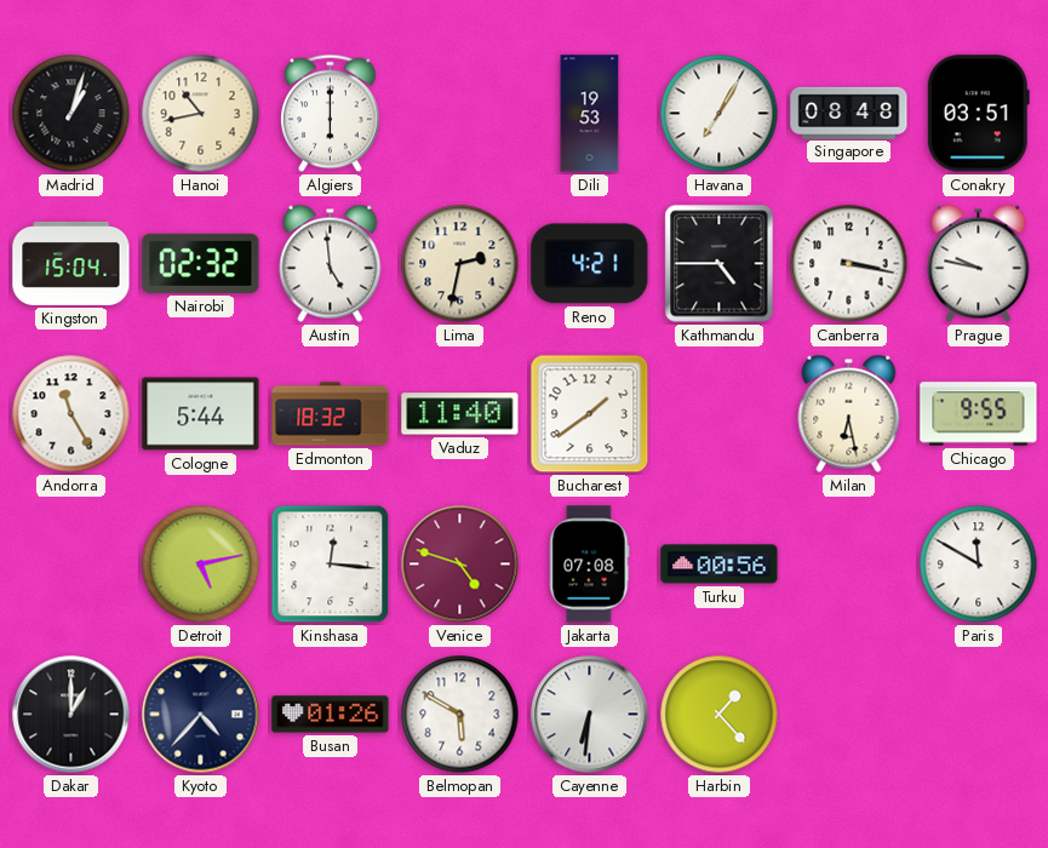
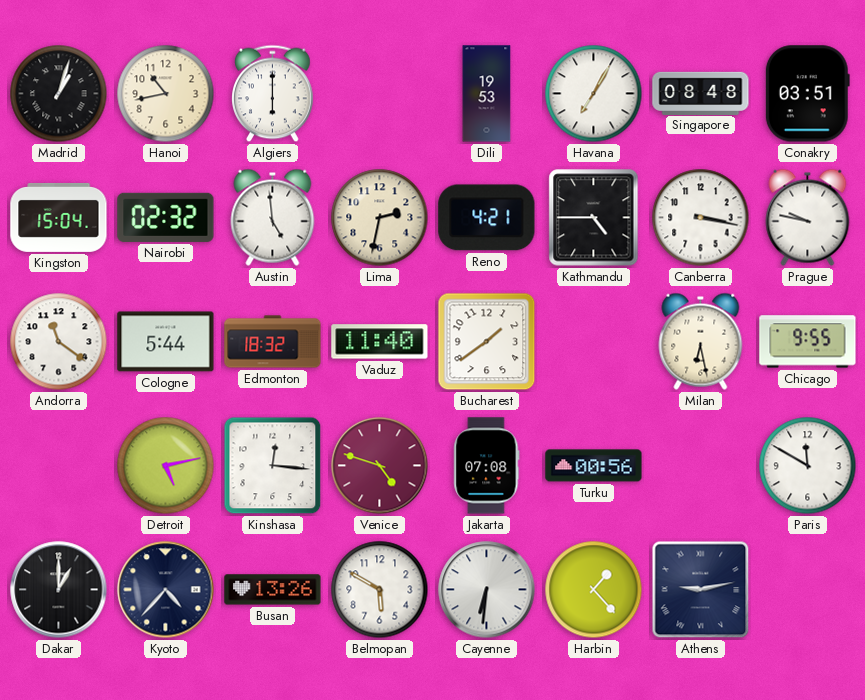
Andorra: 11:25 -> 11:21 (59, 342)
Busan: 01:26 -> 13:26 (273, 590)
Athens: none -> 9:13 (701, 590)
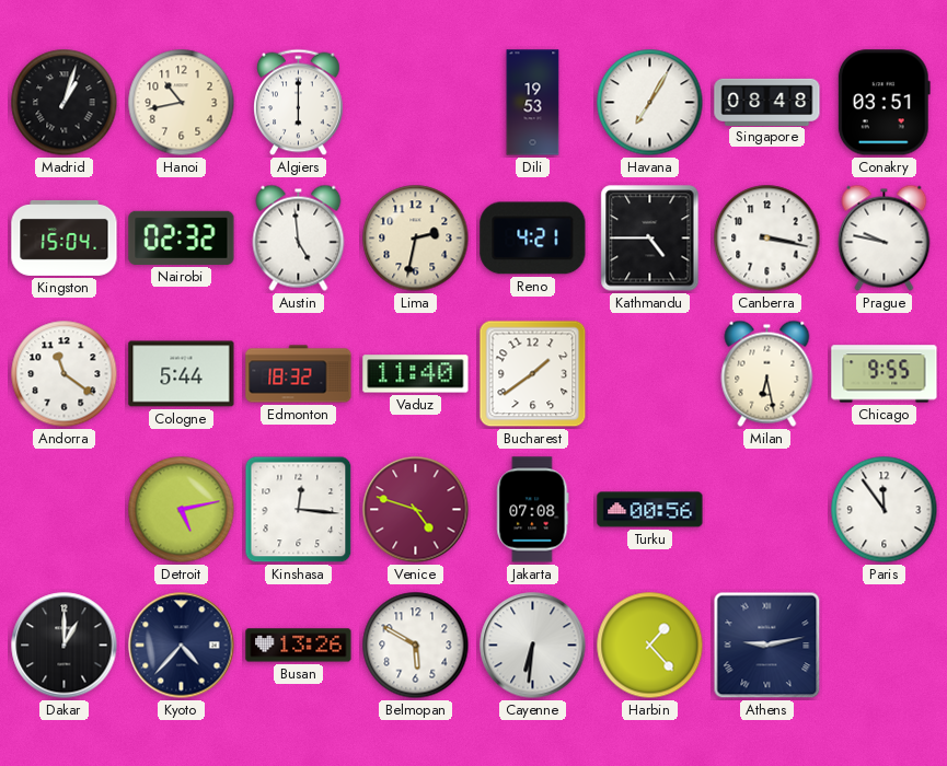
Paris: 11:50 -> 11:54 (885, 510)
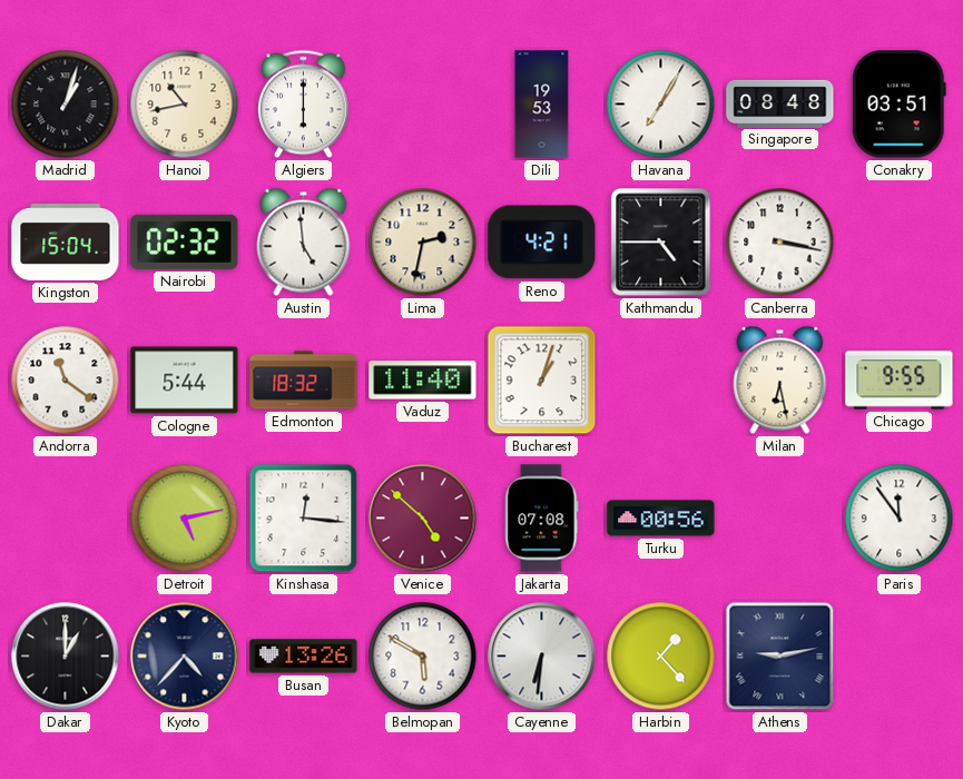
Prague: 9:47 -> none (885, 237)
Bucharest: 1:39 -> 1:03 (542, 381)
Venice: 4:48 -> 4:52 (423, 519)
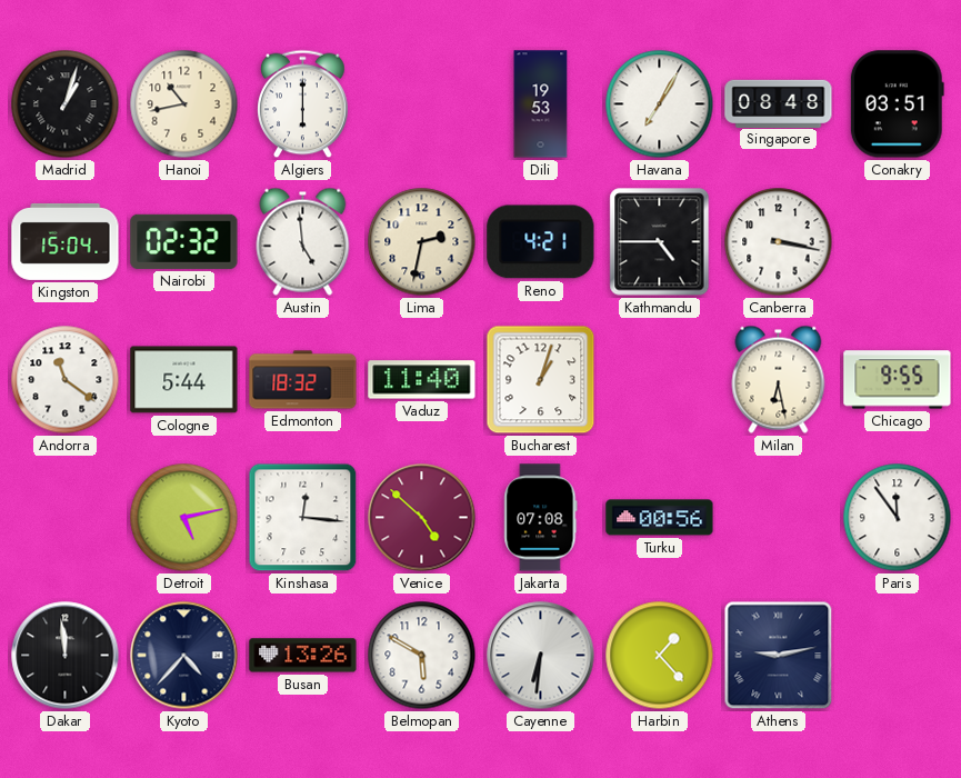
Dakar: 1:00 -> 11:59 (66, 656)
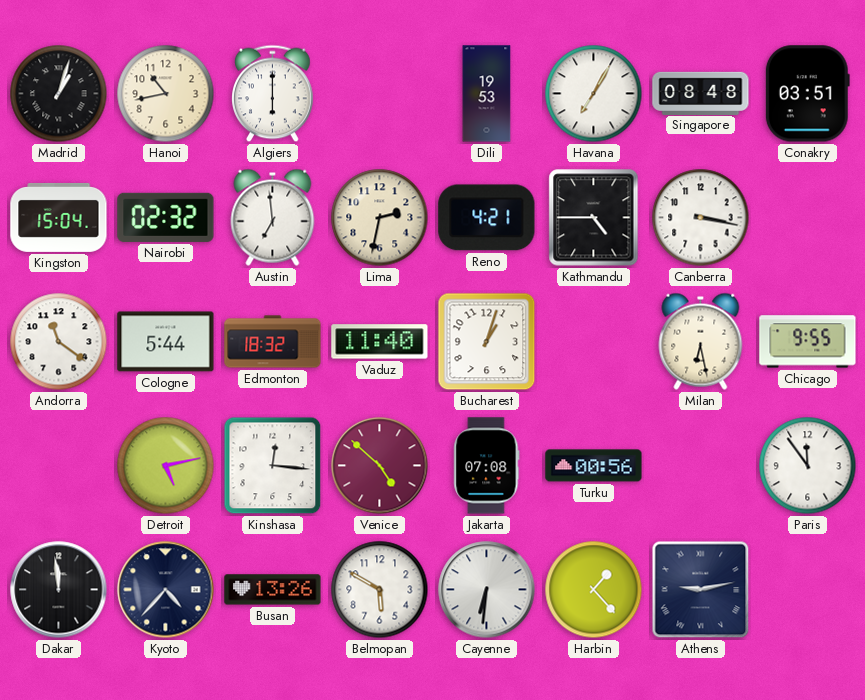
Austin: 4:59 -> 6:59 (273, 217)
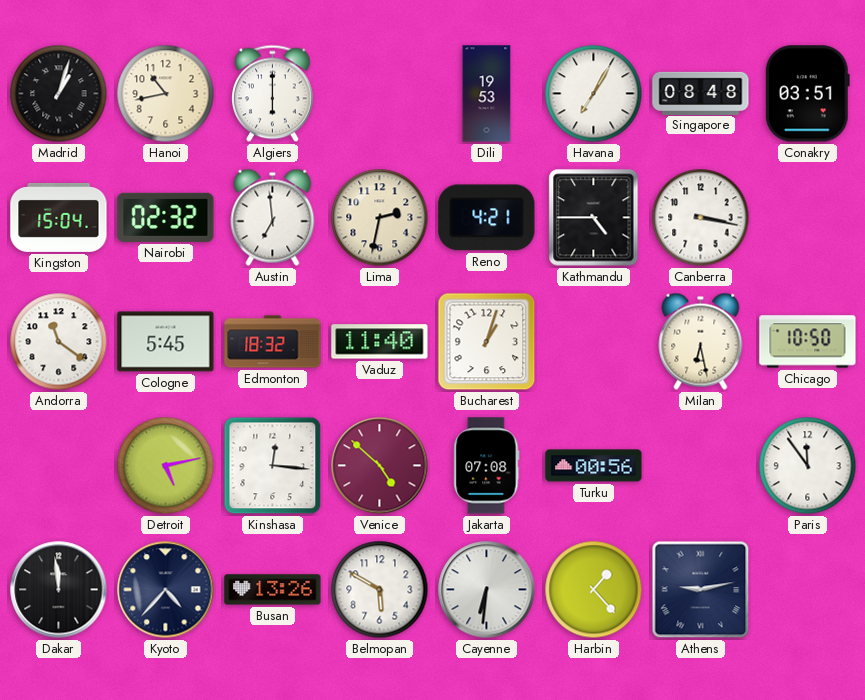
Cologne: 5:44 -> 5:45 (166, 342)
Chicago: 9:55 -> 10:50 (808, 342)
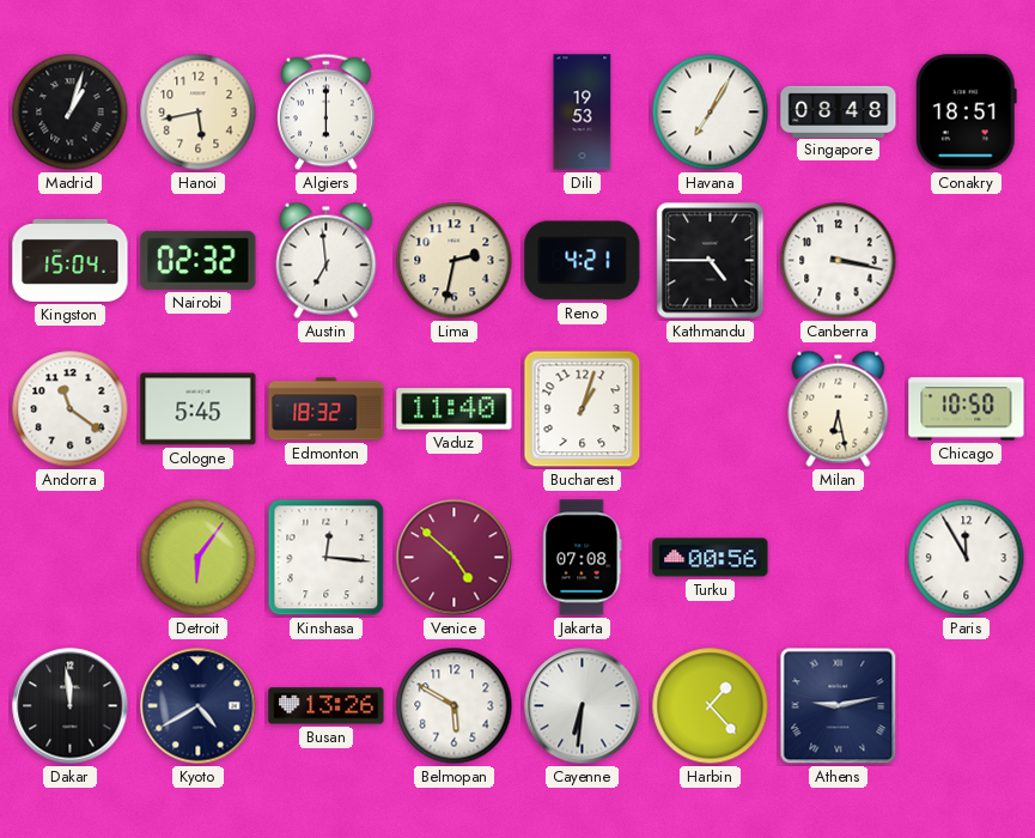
Hanoi: 10:43 -> 5:43 (199, 113)
Conakry: 03:51 -> 18:51 (966, 113)
Detroit: 5:13 -> 6:06 (199, 558)
Paris: 11:54 -> 11:55 (967, 558)
Kyoto: 4:37 -> 4:40 (199, 706)
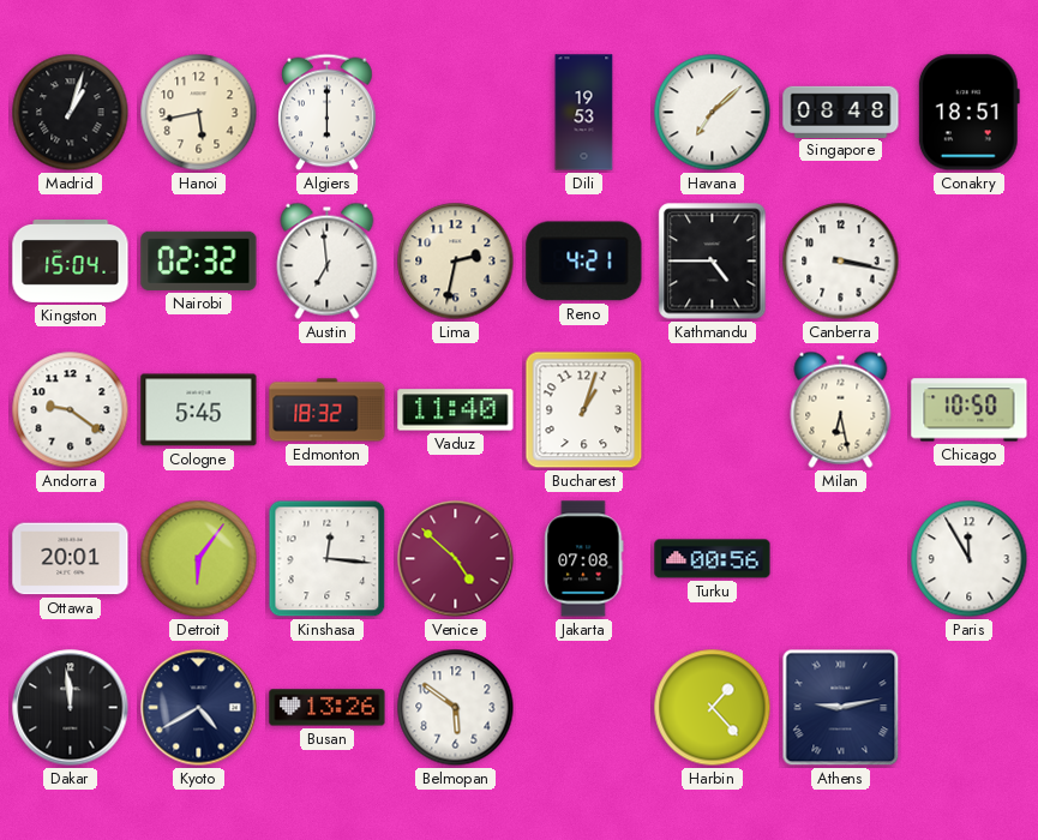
Havana: 7:05 -> 7:08 (713, 113)
Andorra: 11:21 -> 9:21 (71, 410)
Ottawa: none -> 20:01 (71, 559)
Belmopan: 5:50 -> 5:51 (456, 708)
Cayenne: 6:31 -> none (583, 706)
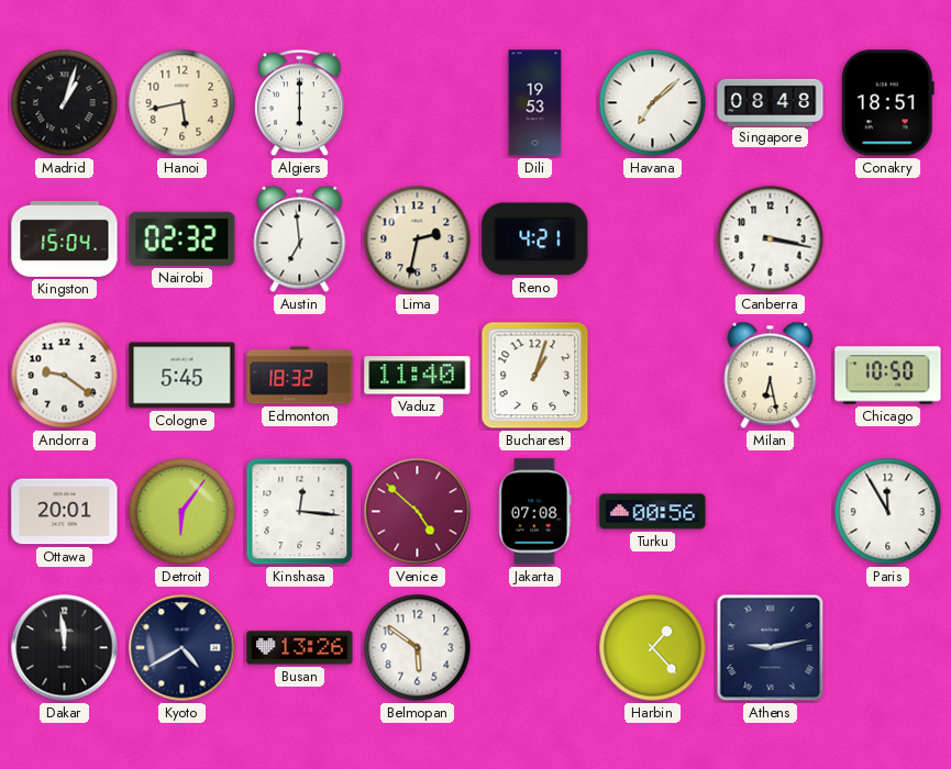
Kathmandu: 4:45 -> none (713, 262)
